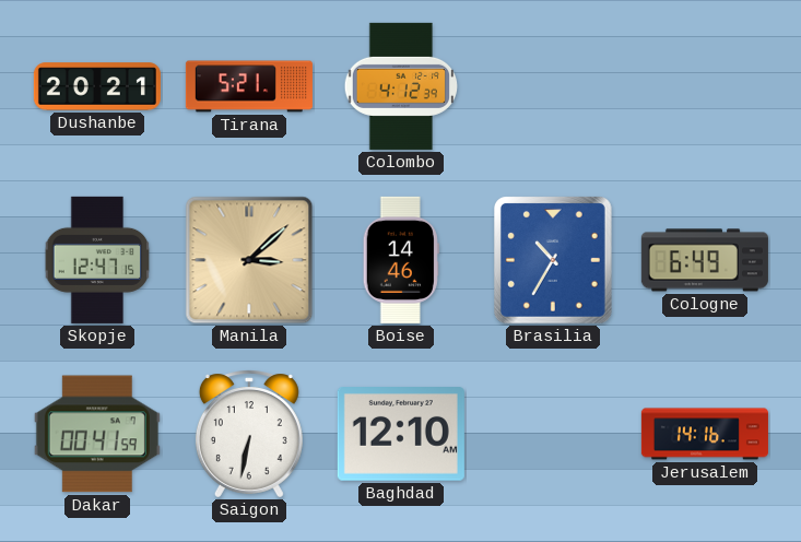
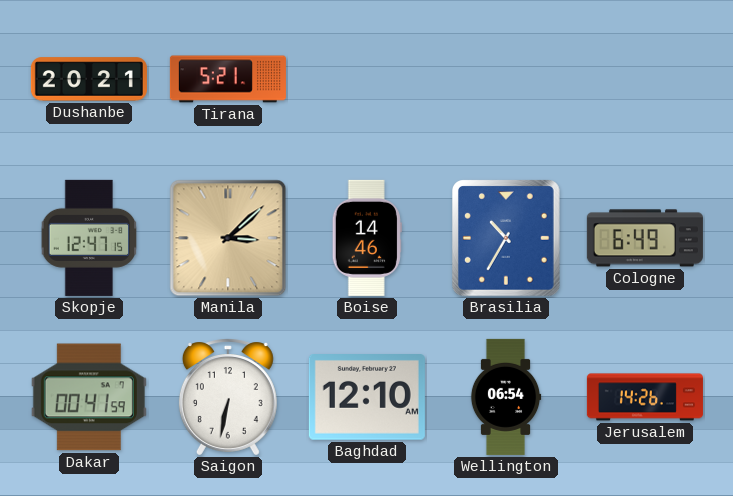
Colombo: 4:12 -> none (400, 86)
Wellington: none -> 06:54 (506, 397)
Jerusalem: 14:16 -> 14:26 (645, 397)
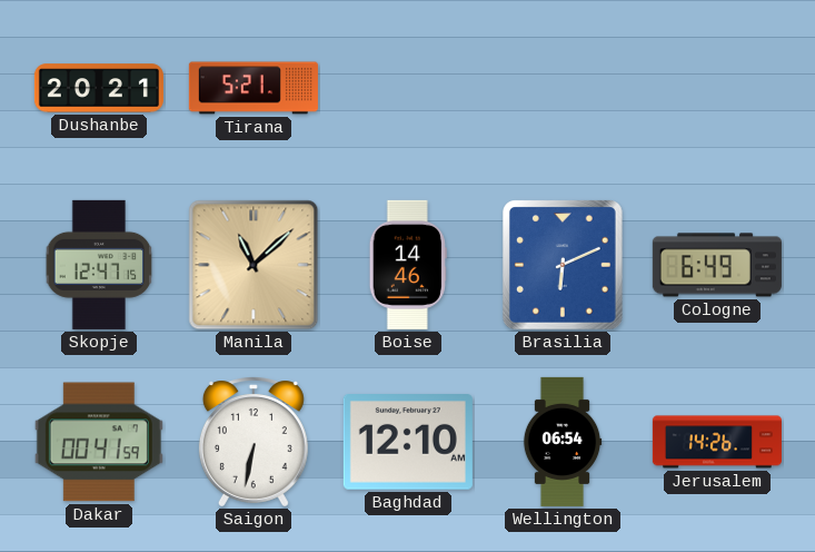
Manila: 3:08 -> 11:08 (254, 265)
Brasilia: 10:35 -> 6:11 (564, 266)
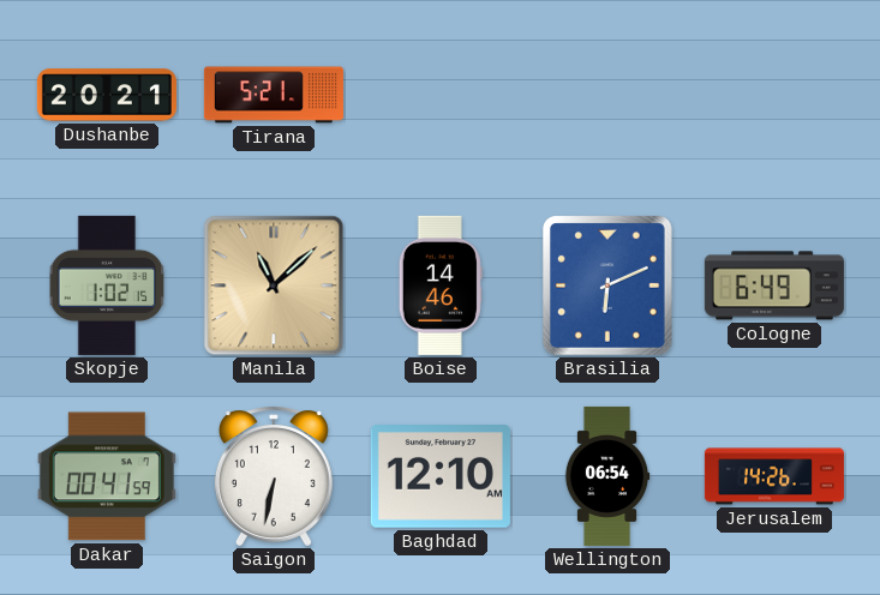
Skopje: 12:47 -> 1:02 (107, 286)
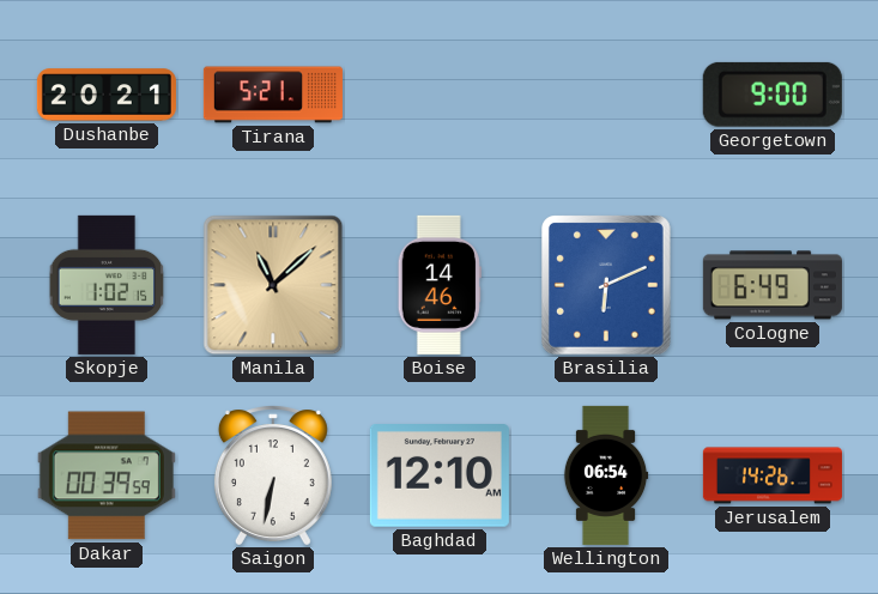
Georgetown: none -> 9:00 (773, 95)
Dakar: 00:41 -> 00:39 (107, 475)
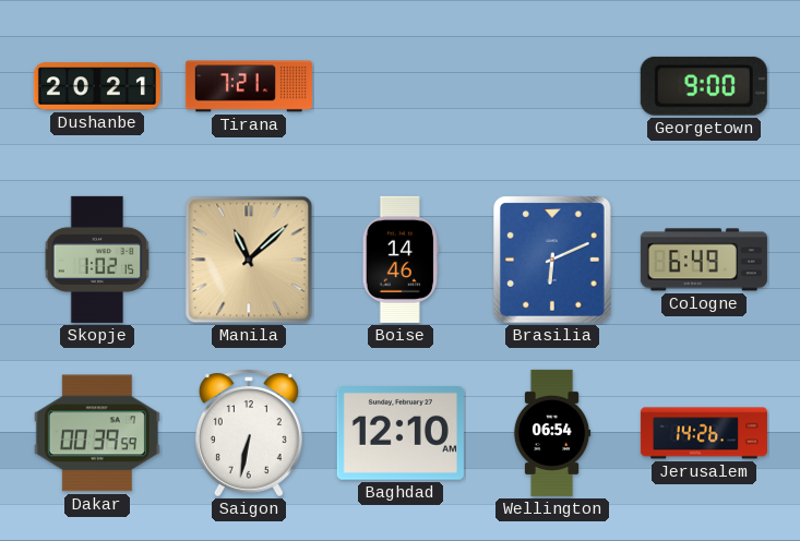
Tirana: 5:21 -> 7:21 (249, 86)
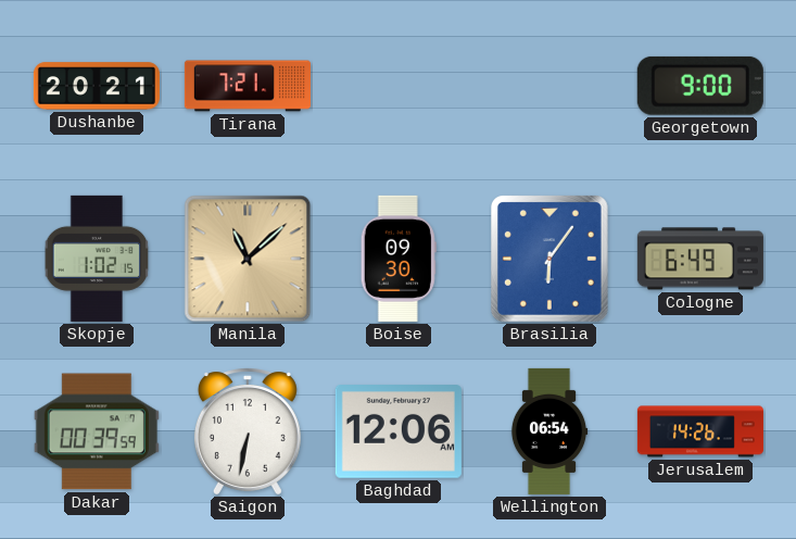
Boise: 14:46 -> 09:30 (399, 259)
Brasilia: 6:11 -> 6:06 (551, 260)
Baghdad: 12:10 -> 12:06 (399, 433)
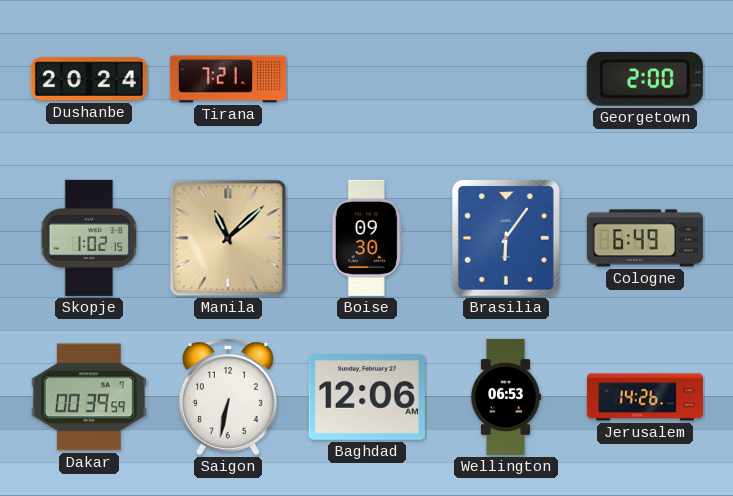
Dushanbe: 20:21 -> 20:24 (89, 79)
Georgetown: 9:00 -> 2:00 (645, 79)
Wellington: 06:54 -> 06:53 (506, 397)
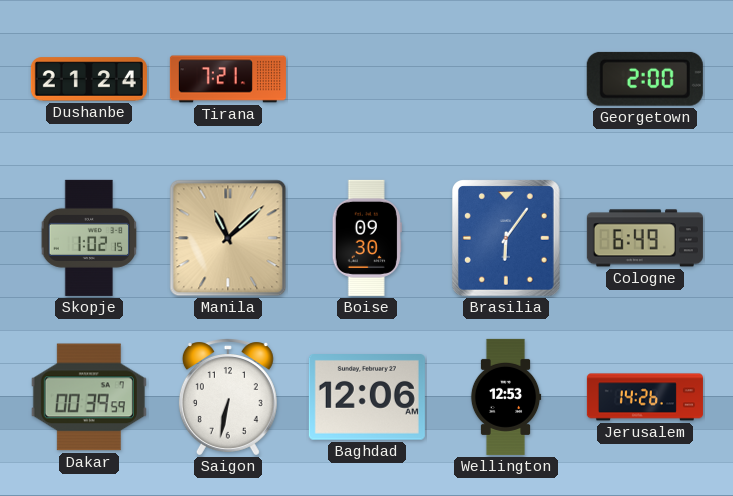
Dushanbe: 20:24 -> 21:24 (89, 79)
Wellington: 06:53 -> 12:53 (506, 397)
